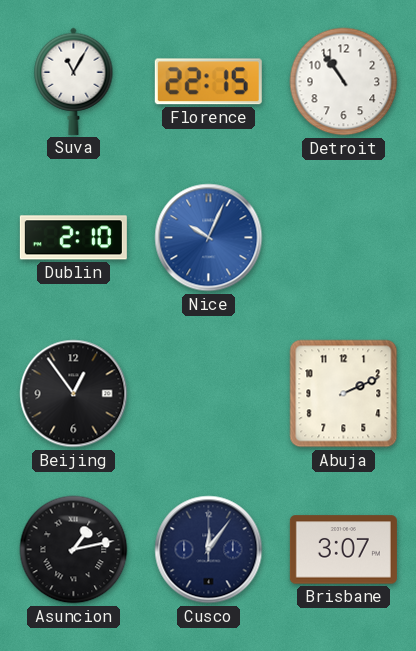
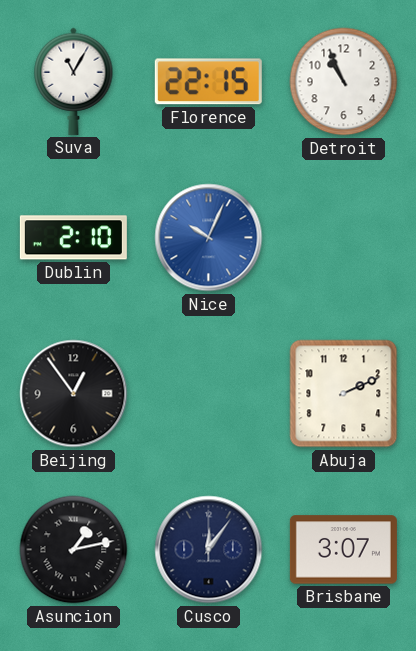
Detroit: 10:54 -> 10:56 (344, 82)
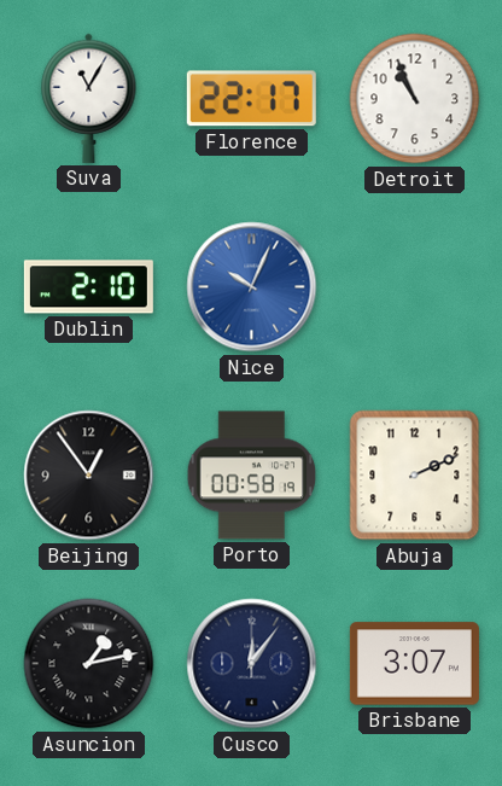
Florence: 22:15 -> 22:17 (251, 99)
Porto: none -> 00:58 (252, 476)
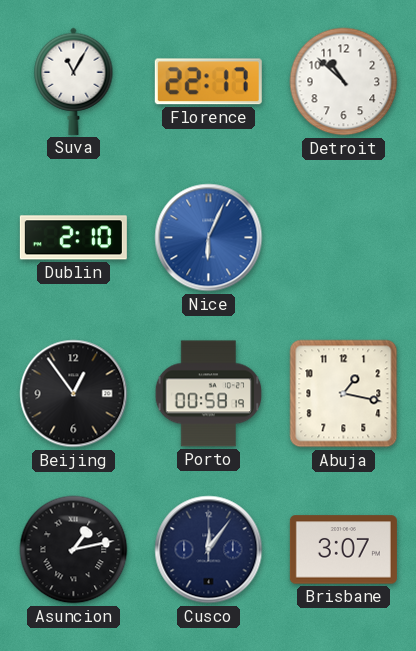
Detroit: 10:56 -> 10:52 (344, 82)
Nice: 10:04 -> 6:04 (209, 238)
Abuja: 2:11 -> 1:17 (344, 394)
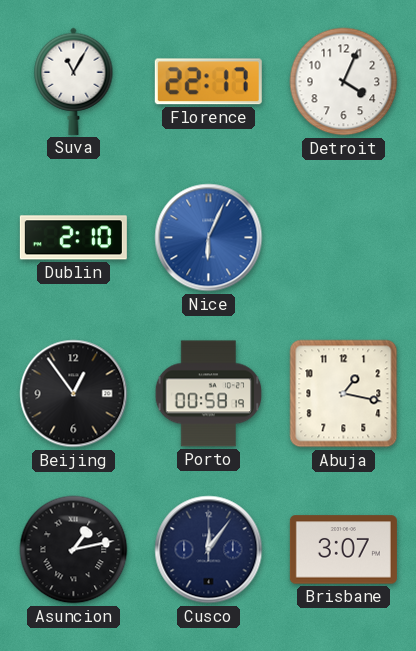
Detroit: 10:52 -> 4:04 (344, 82)
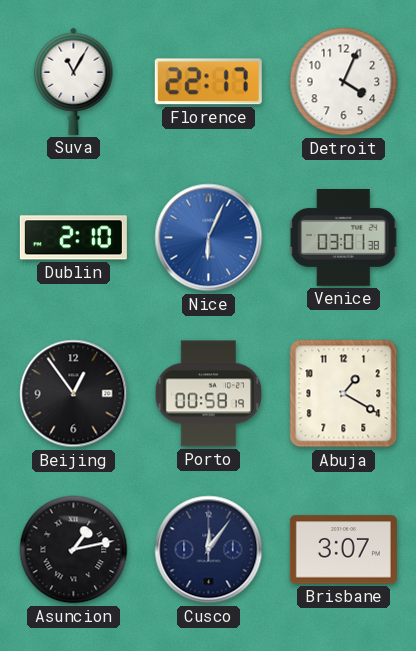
Venice: none -> 03:01 (344, 238)
Abuja: 1:17 -> 1:20 (344, 394)
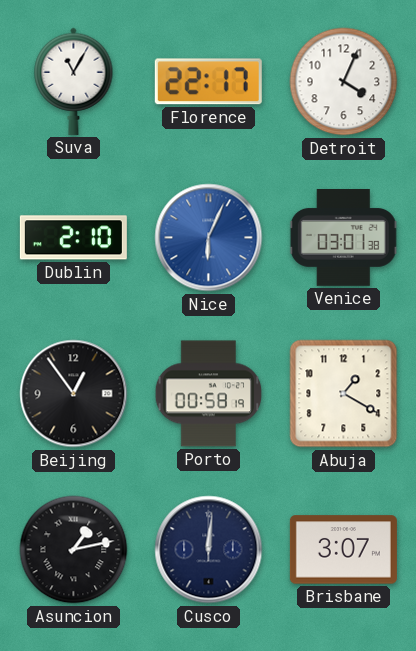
Cusco: 12:06 -> 12:01 (209, 550)
